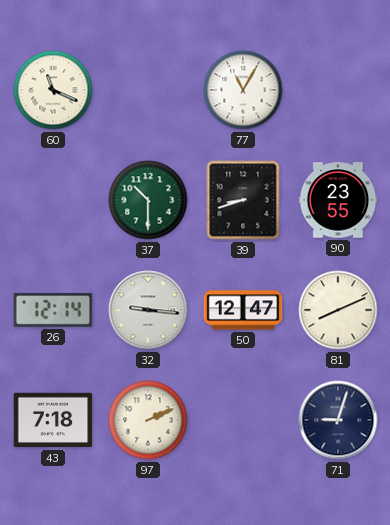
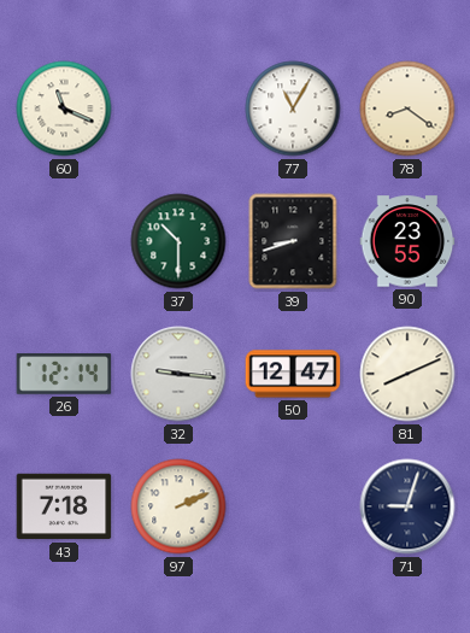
78: none -> 8:21 (407, 109)
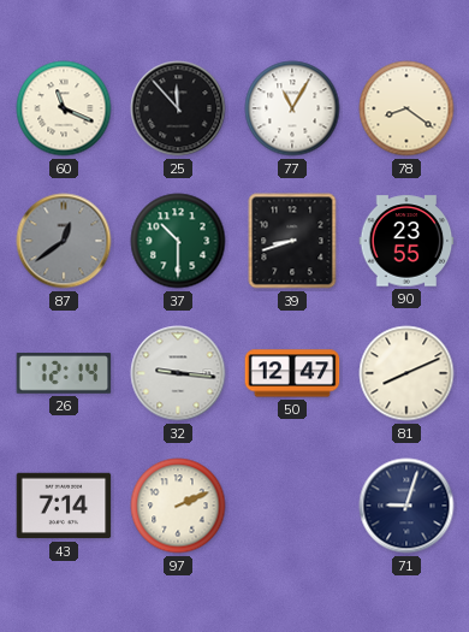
25: none -> 11:53 (178, 108)
87: none -> 12:39 (64, 241)
43: 7:18 -> 7:14 (64, 506)
